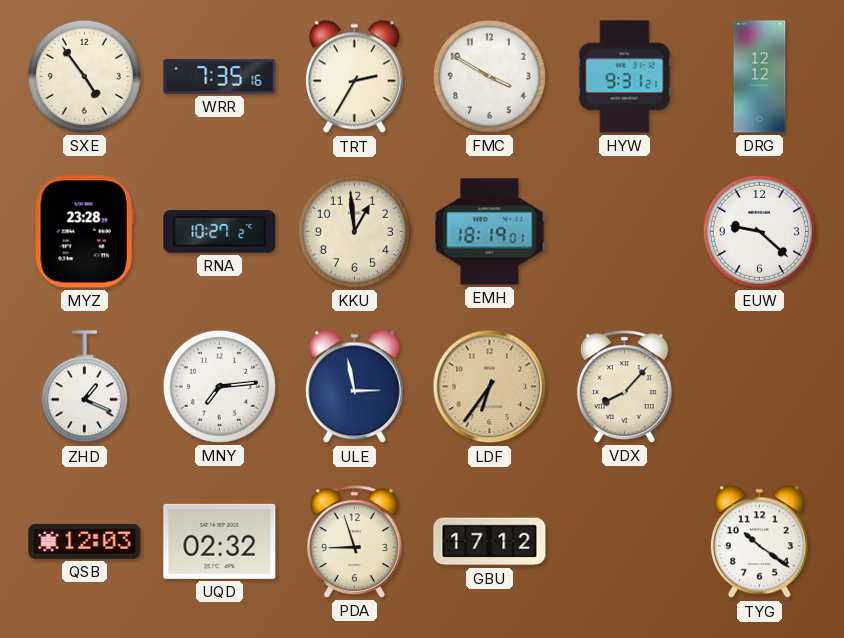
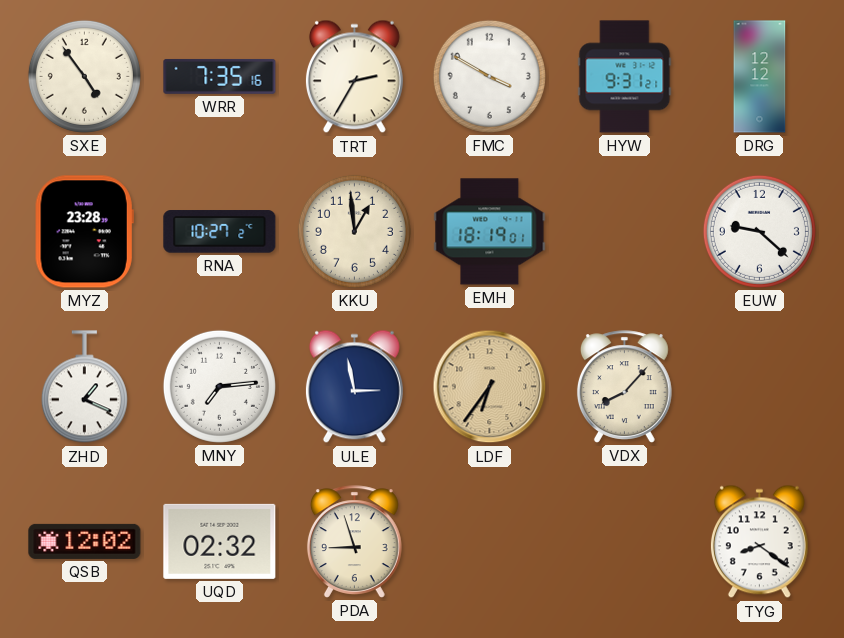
QSB: 12:03 -> 12:02 (85, 541)
GBU: 17:12 -> none (490, 542)
TYG: 10:21 -> 8:21 (759, 542)
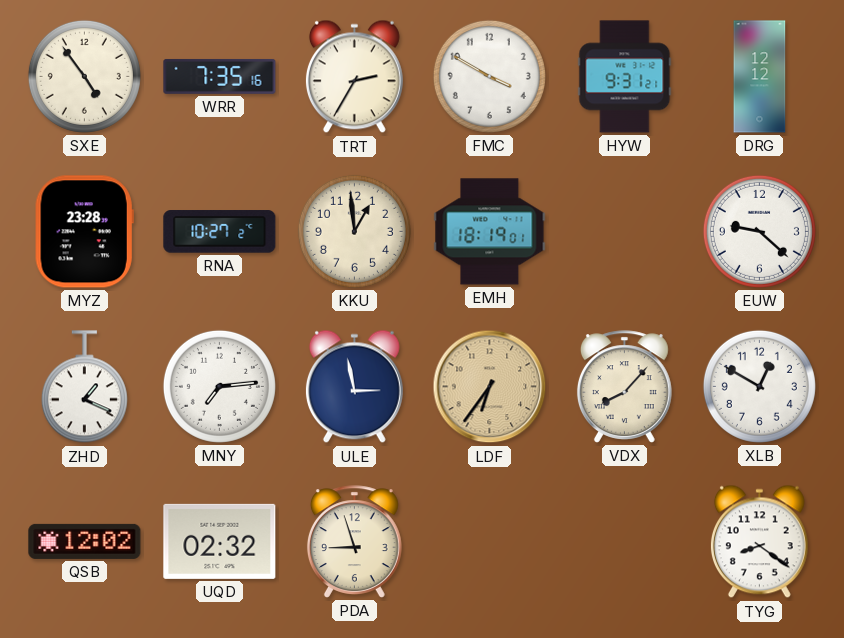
XLB: none -> 12:50 (759, 386)
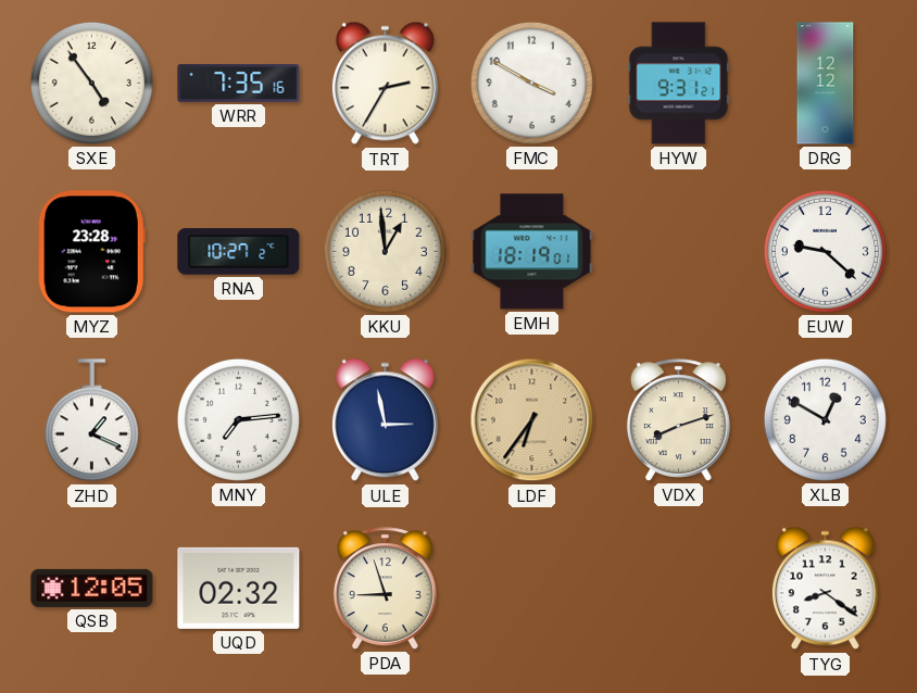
VDX: 8:07 -> 8:12 (678, 420)
QSB: 12:02 -> 12:05 (92, 588)
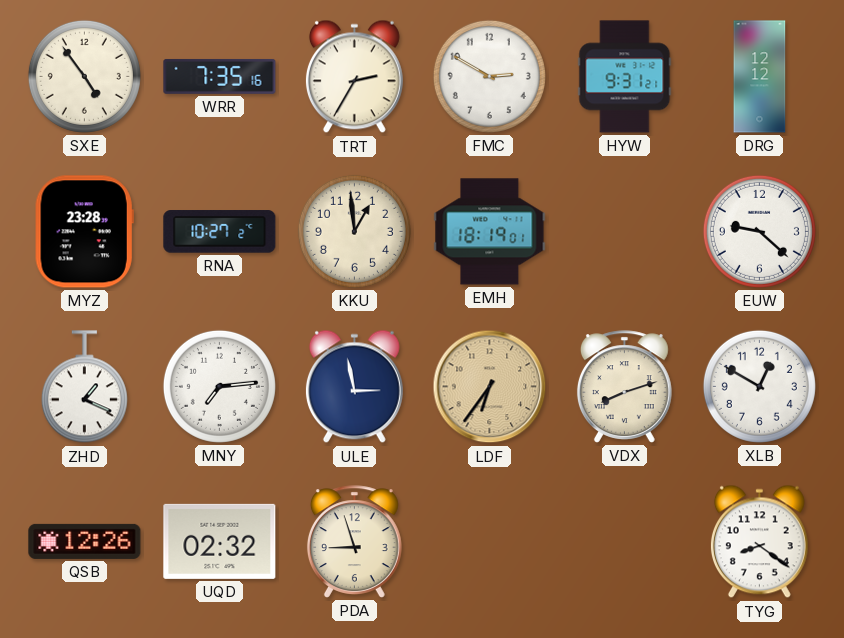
FMC: 3:50 -> 2:50 (489, 76)
QSB: 12:05 -> 12:26 (85, 541)
